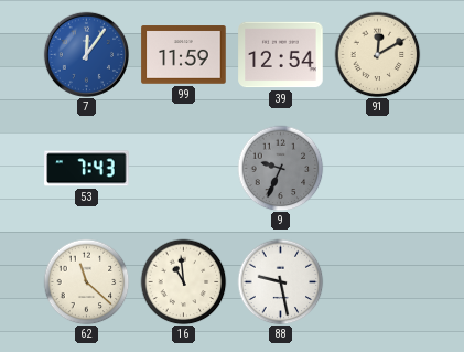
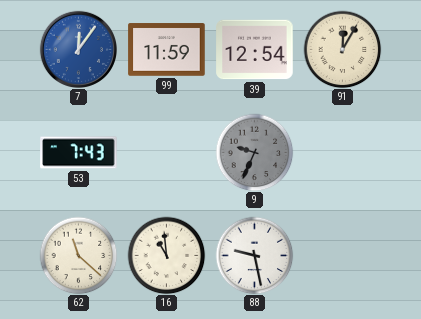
91: 12:10 -> 12:05 (342, 49)
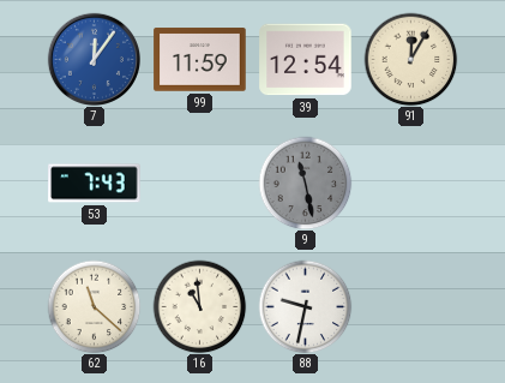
9: 9:34 -> 11:28 (305, 182)
88: 9:28 -> 9:32 (305, 306)
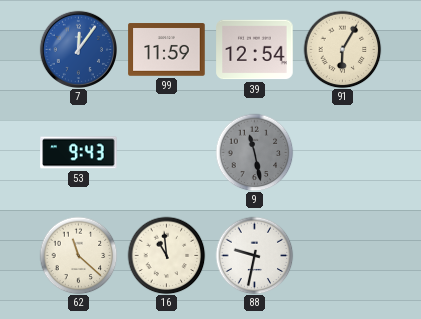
91: 12:05 -> 6:05 (342, 49)
53: 7:43 -> 9:43 (79, 153)
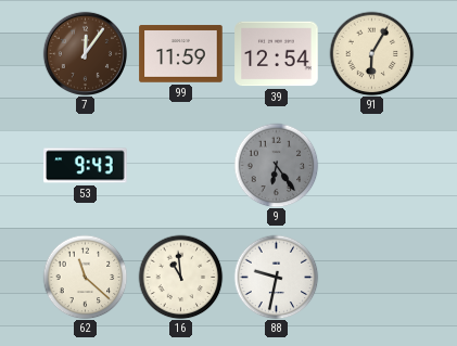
7 dial: blue -> brown (85, 53)
9: 11:28 -> 6:24 (276, 165)
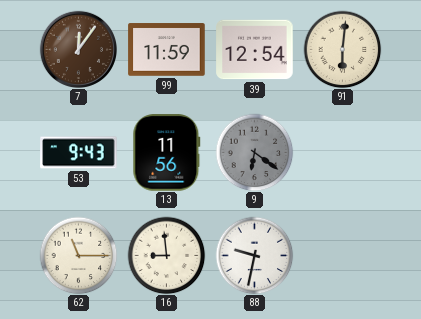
91: 6:05 -> 6:01 (342, 49)
13: none -> 11:56 (167, 153)
9: 6:24 -> 6:21 (254, 152)
62: 11:22 -> 11:15 (78, 255)
16: 10:59 -> 8:59 (166, 255)
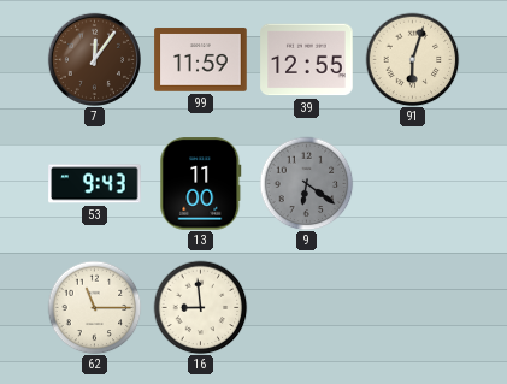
39: 12:54 -> 12:55 (307, 60)
91: 6:01 -> 6:03 (412, 59)
13: 11:56 -> 11:00 (201, 184)
88: 9:32 -> none (254, 255)
